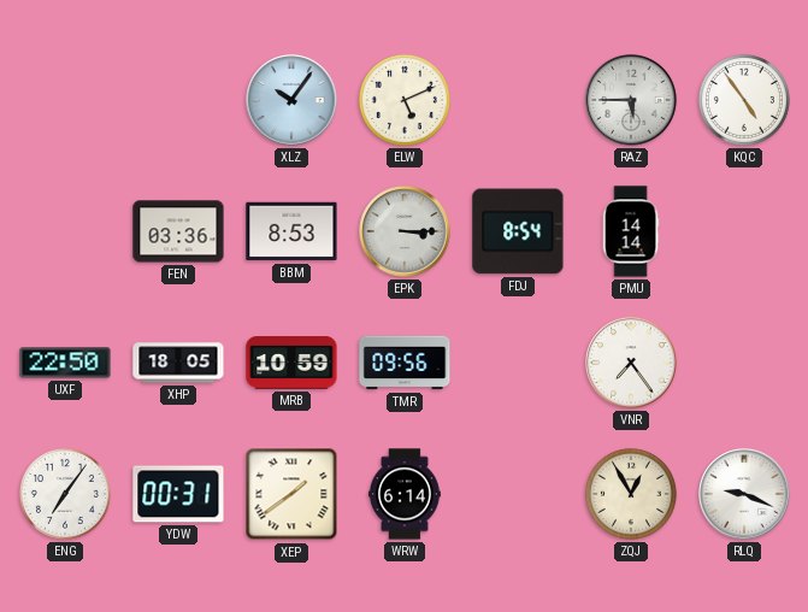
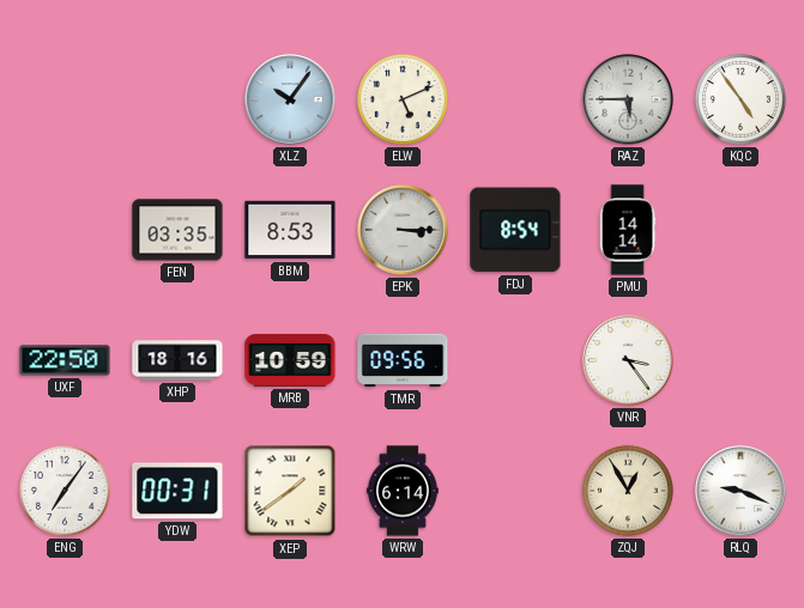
FEN: 03:36 -> 03:35 (177, 230)
XHP: 18:05 -> 18:16 (177, 360)
VNR: 7:24 -> 3:24 (628, 360)
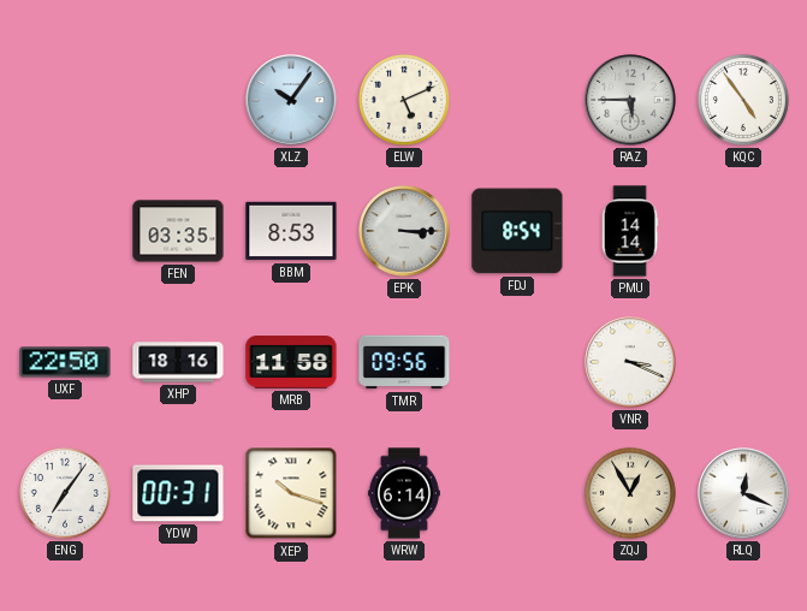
MRB: 10:59 -> 11:58 (291, 362)
VNR: 3:24 -> 3:19 (630, 362)
XEP: 1:39 -> 10:18 (291, 493)
RLQ: 9:19 -> 12:19 (743, 493)
